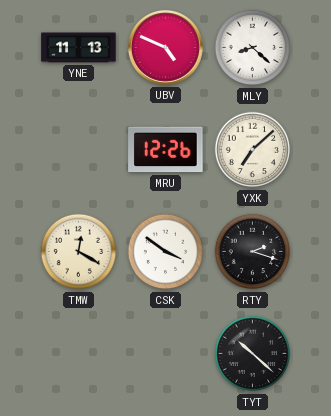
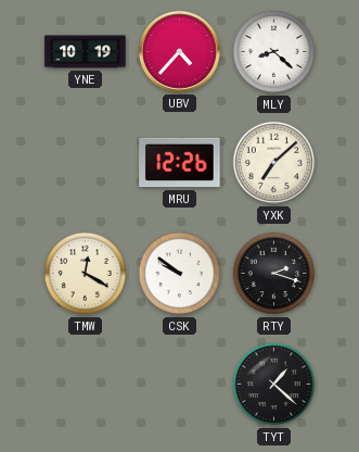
YNE: 11:13 -> 10:19 (86, 52)
UBV: 4:49 -> 4:37 (179, 51)
CSK: 3:51 -> 9:51 (180, 274)
TYT: 10:22 -> 1:22 (274, 385)
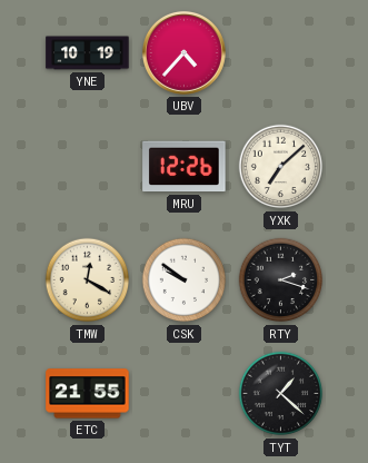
MLY: 8:22 -> none (274, 52)
ETC: none -> 21:55 (88, 394)
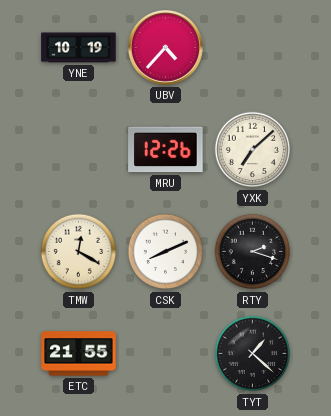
CSK: 9:51 -> 8:11 (166, 252)
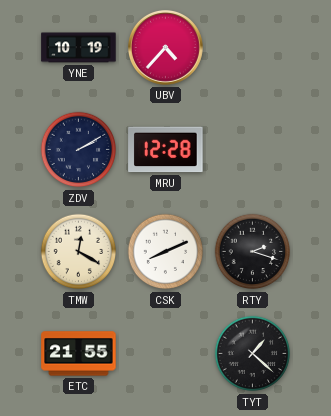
ZDV: none -> 2:10 (79, 150)
MRU: 12:26 -> 12:28 (166, 150)
YXK: 7:08 -> none (253, 150)
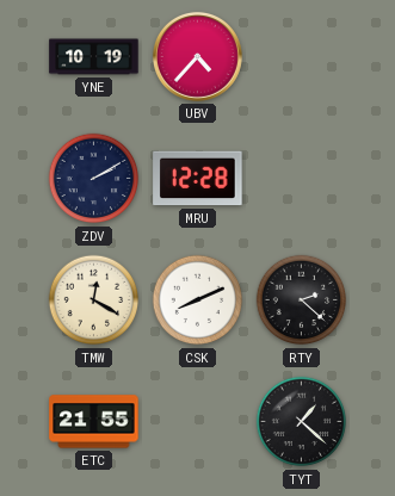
RTY: 2:18 -> 2:22 (302, 300)
